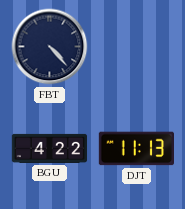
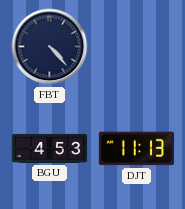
BGU: 4:22 -> 4:53 (50, 148)
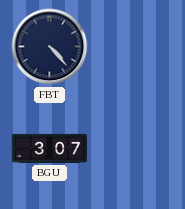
BGU: 4:53 -> 3:07 (50, 148)
DJT: 11:13 -> none (136, 149)
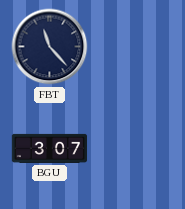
FBT: 4:23 -> 11:23 (50, 47)
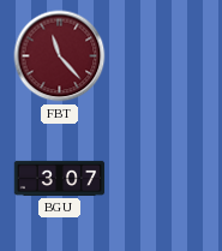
FBT dial: navy -> burgundy (60, 56)
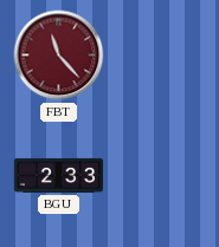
BGU: 3:07 -> 2:33 (59, 175)
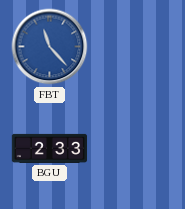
FBT dial: burgundy -> blue (50, 47)
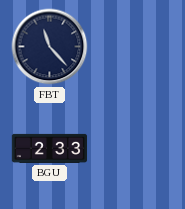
FBT dial: blue -> navy (50, 47)
